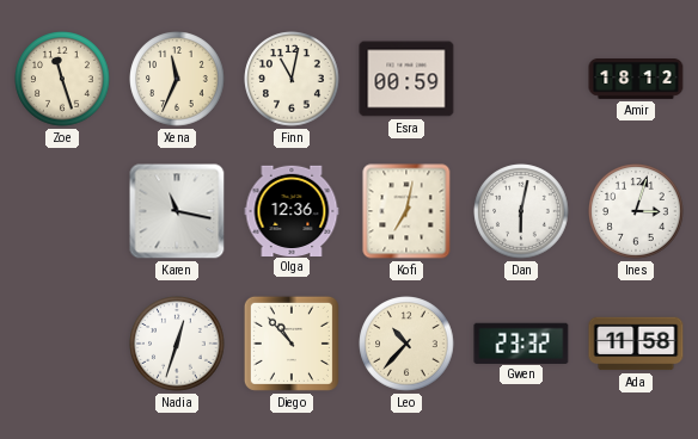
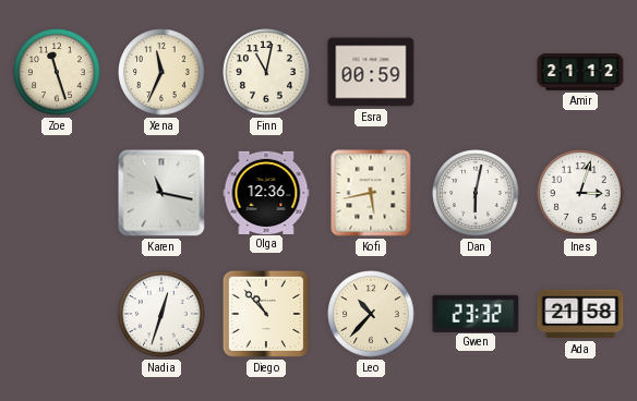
Amir: 18:12 -> 21:12 (580, 73)
Kofi: 7:02 -> 5:43 (371, 193)
Ada: 11:58 -> 21:58 (580, 314)
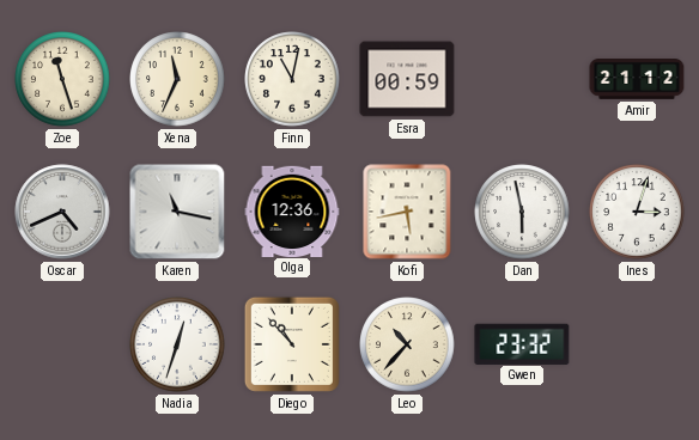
Oscar: none -> 4:41 (62, 212)
Dan: 6:02 -> 5:58 (522, 212)
Ada: 21:58 -> none (580, 314)
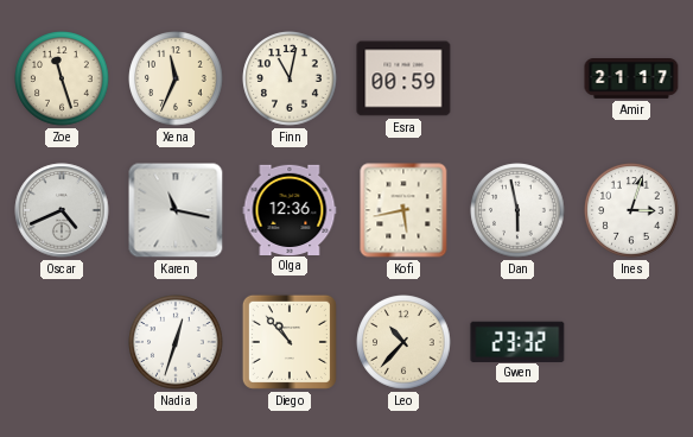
Amir: 21:12 -> 21:17 (631, 80)
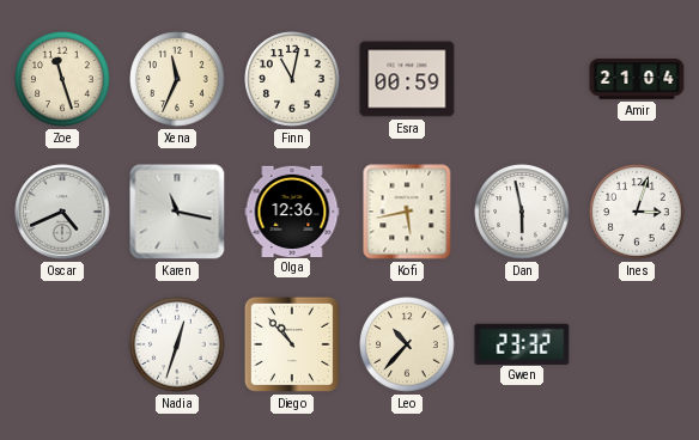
Amir: 21:17 -> 21:04 (637, 80)
